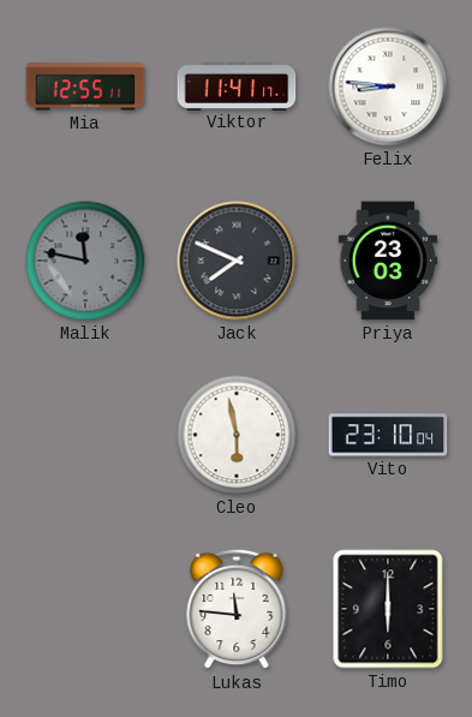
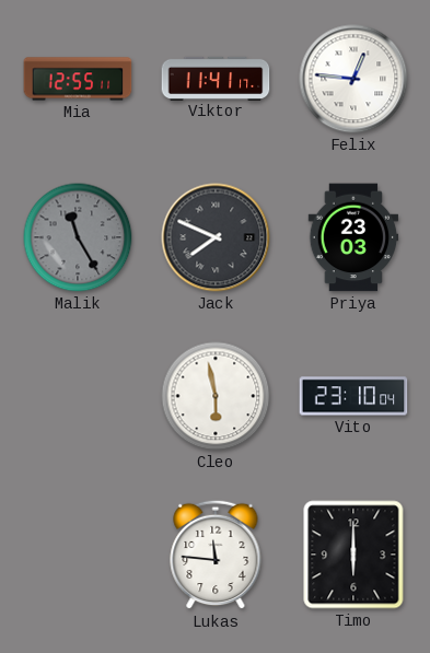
Felix: 8:46 -> 12:46 (353, 79)
Malik: 11:47 -> 11:25 (78, 237)
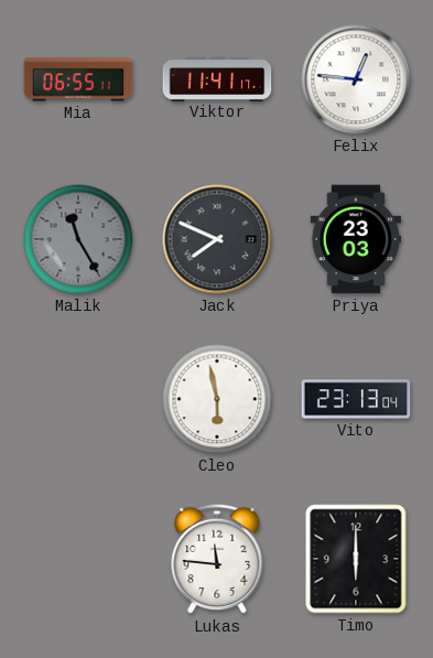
Mia: 12:55 -> 06:55 (78, 79)
Vito: 23:10 -> 23:13 (356, 399)
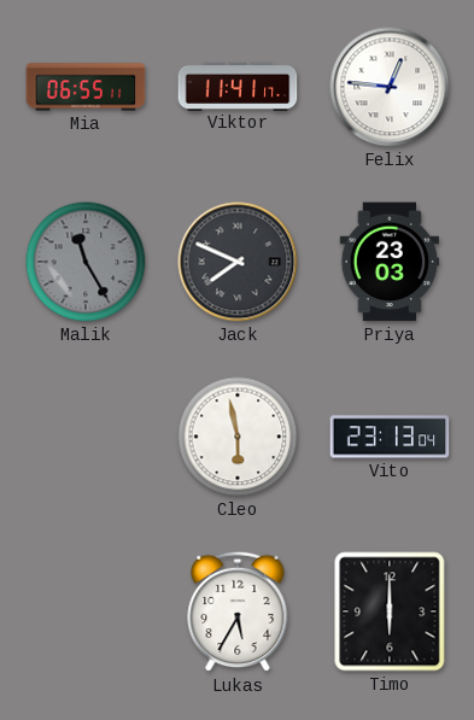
Lukas: 11:46 -> 5:35 (238, 611)
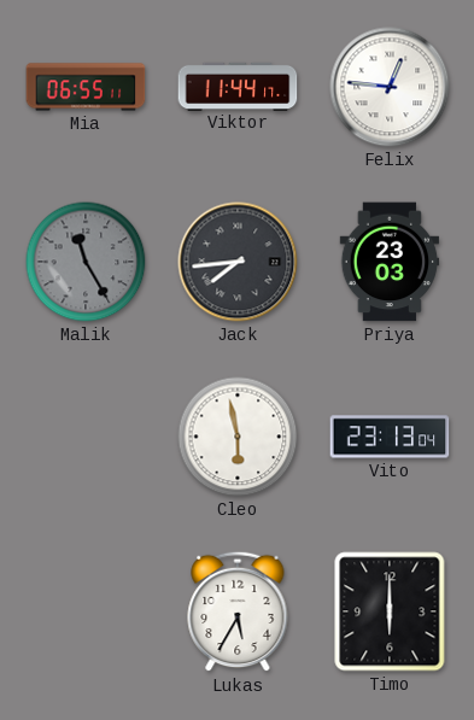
Viktor: 11:41 -> 11:44 (238, 86)
Jack: 7:49 -> 7:44 (238, 262)
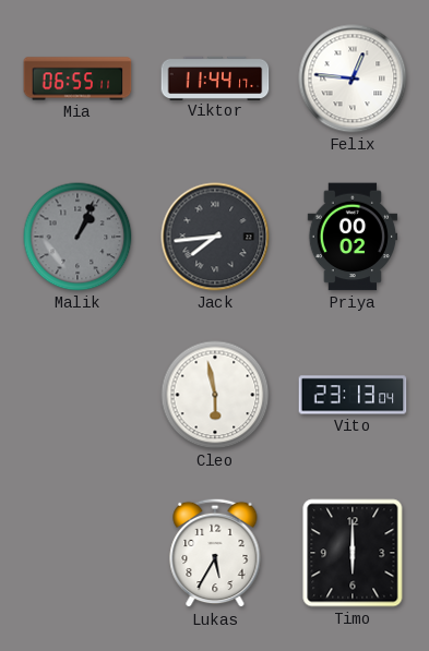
Malik: 11:25 -> 1:04 (78, 237)
Priya: 23:03 -> 00:02 (353, 237)
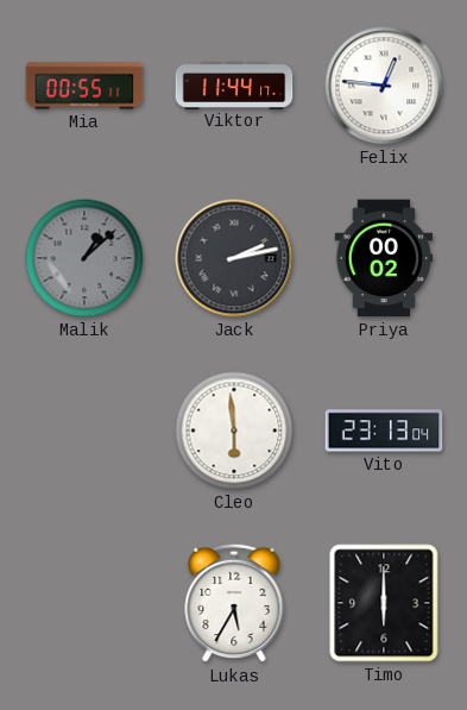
Mia: 06:55 -> 00:55 (84, 86)
Malik: 1:04 -> 1:08 (84, 258)
Jack: 7:44 -> 2:13 (234, 258)
Cleo: 5:58 -> 5:59 (234, 431)
